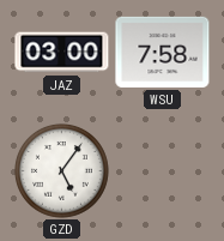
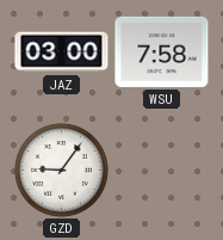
GZD: 5:06 -> 9:06 (61, 170)
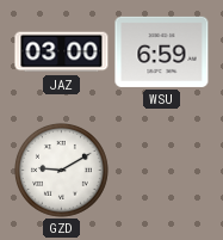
WSU: 7:58 -> 6:59 (162, 51)
GZD: 9:06 -> 9:10 (61, 170)
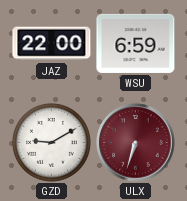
JAZ: 03:00 -> 22:00 (52, 44)
ULX: none -> 6:33 (136, 143)
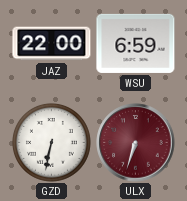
GZD: 9:10 -> 6:32 (51, 142)
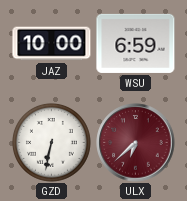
JAZ: 22:00 -> 10:00 (52, 44)
ULX: 6:33 -> 6:38 (136, 143)
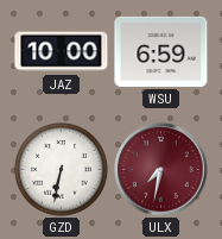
ULX: 6:38 -> 7:32 (161, 170)
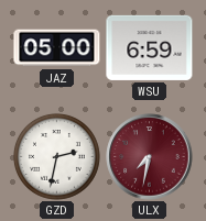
JAZ: 10:00 -> 05:00 (57, 48)
GZD: 6:32 -> 2:32 (56, 156)
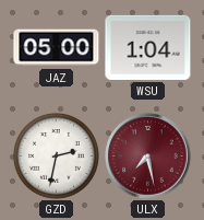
WSU: 6:59 -> 1:04 (148, 47)
ULX: 7:32 -> 7:28 (148, 157)
